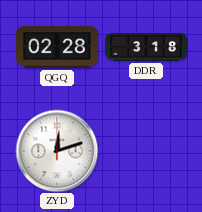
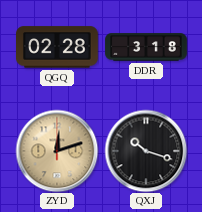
ZYD dial: white -> champagne (57, 151)
QXJ: none -> 10:18 (146, 151)
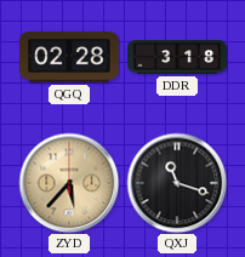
ZYD: 12:12 -> 5:37 (69, 183)
QXJ: 10:18 -> 11:18 (177, 183)
